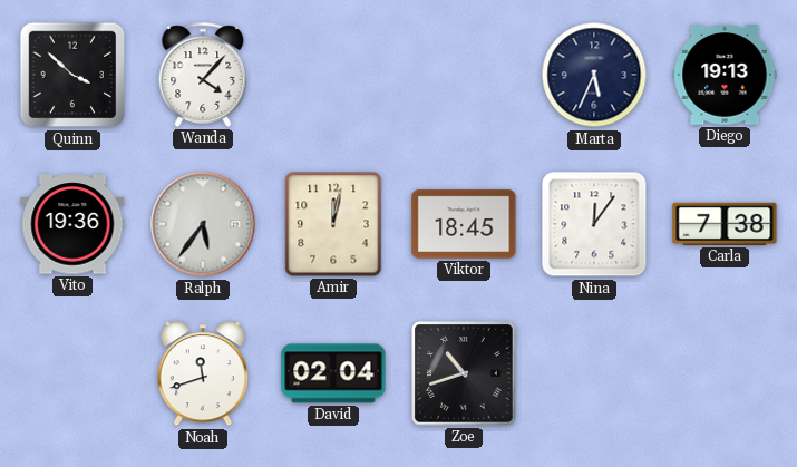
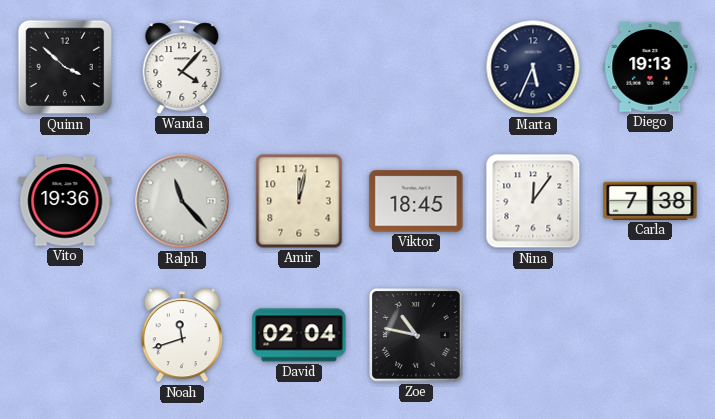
Ralph: 5:36 -> 11:23 (182, 201)
Zoe: 10:42 -> 10:47 (417, 336)
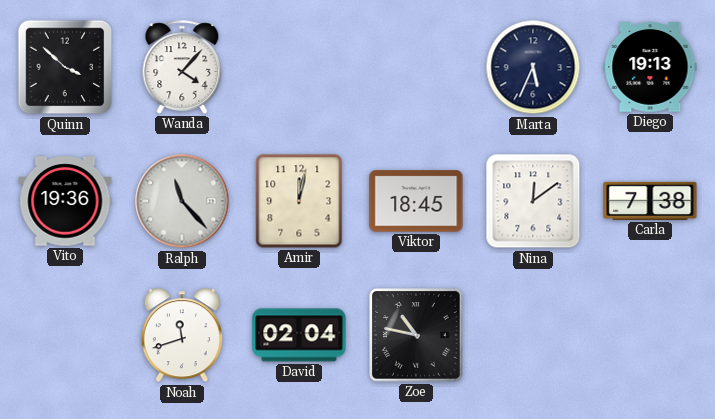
Nina: 12:06 -> 12:09 (533, 201)
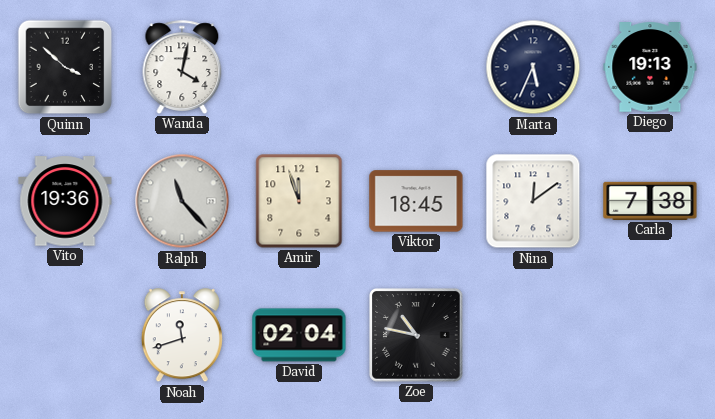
Wanda: 4:07 -> 4:02 (182, 67)
Amir: 12:02 -> 11:57 (299, 201)
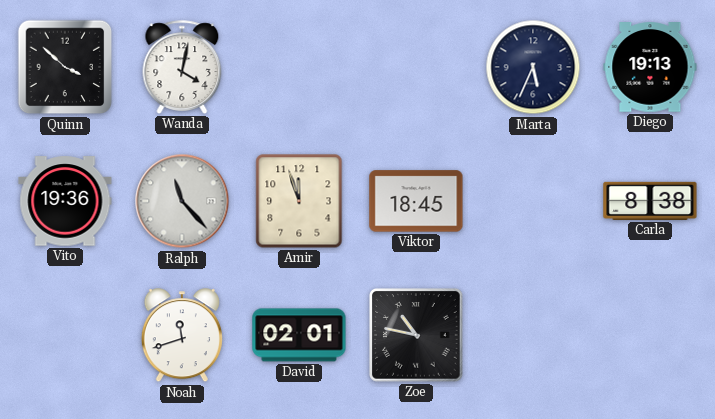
Nina: 12:09 -> none (533, 201)
Carla: 7:38 -> 8:38 (650, 201)
David: 02:04 -> 02:01 (299, 335)
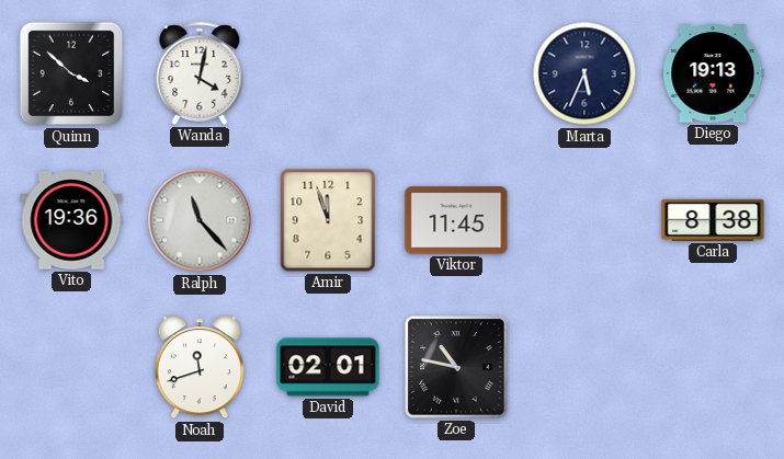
Viktor: 18:45 -> 11:45 (456, 220)
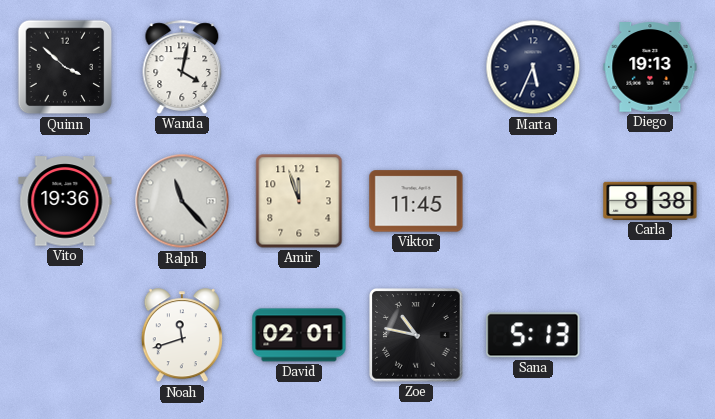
Sana: none -> 5:13 (533, 335)
